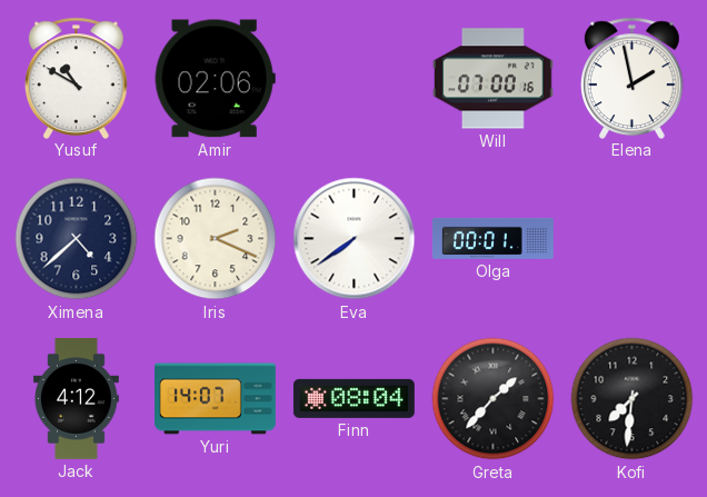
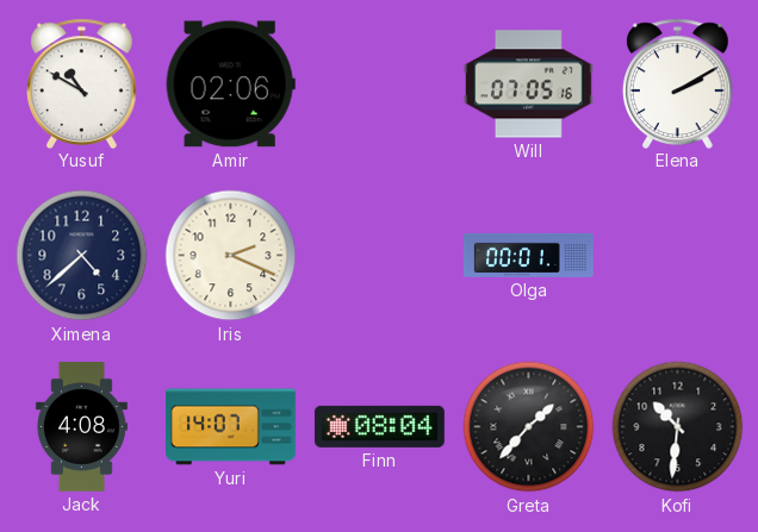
Will: 07:00 -> 07:05 (528, 85)
Elena: 1:58 -> 2:10 (678, 83)
Eva: 7:39 -> none (355, 239)
Jack: 4:12 -> 4:08 (81, 427)
Kofi: 7:31 -> 10:31 (678, 427)
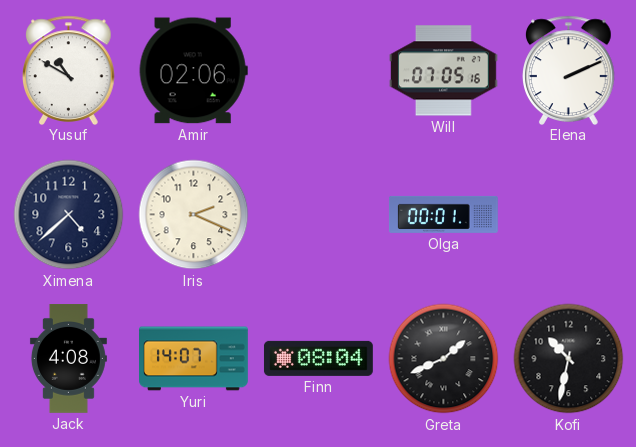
Elena: 2:10 -> 2:11 (569, 70)
Greta: 1:37 -> 1:41 (444, 359)
Kofi: 10:31 -> 10:32 (569, 359)
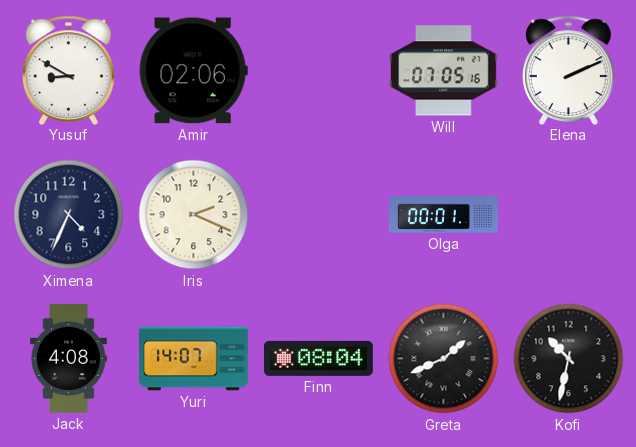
Yusuf: 10:50 -> 8:50 (69, 70)
Ximena: 4:38 -> 4:34 (69, 215)
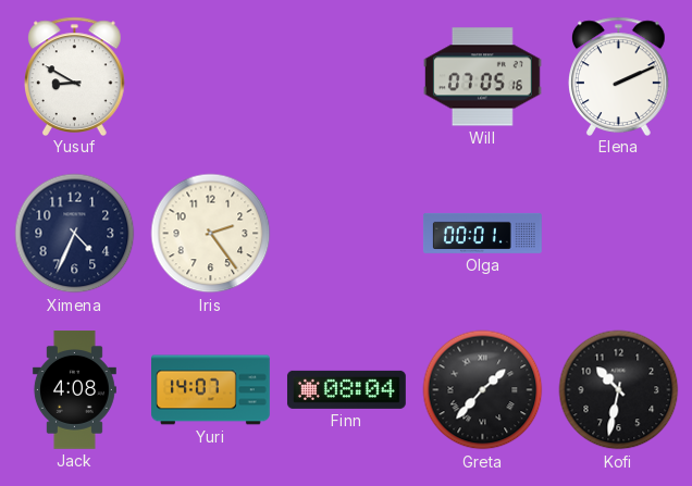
Amir: 02:06 -> none (193, 71)
Iris: 2:19 -> 2:24 (211, 234)
Greta: 1:41 -> 1:37 (483, 390)
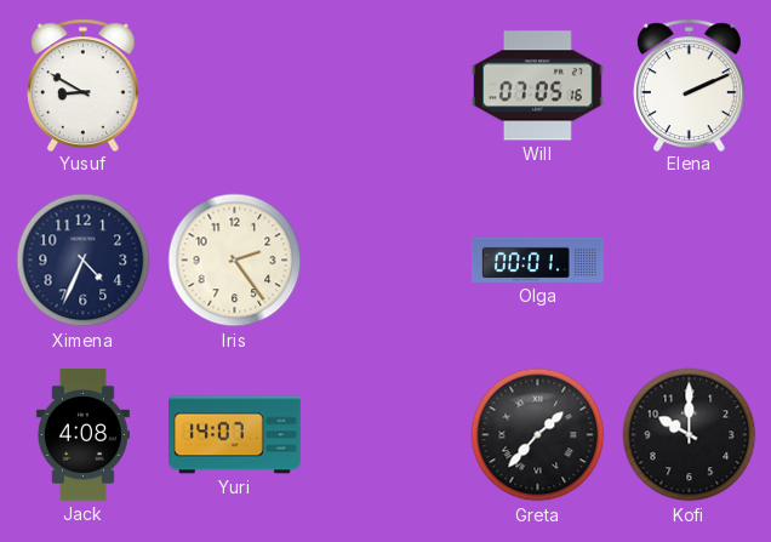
Finn: 08:04 -> none (346, 389)
Kofi: 10:32 -> 10:00 (690, 435)
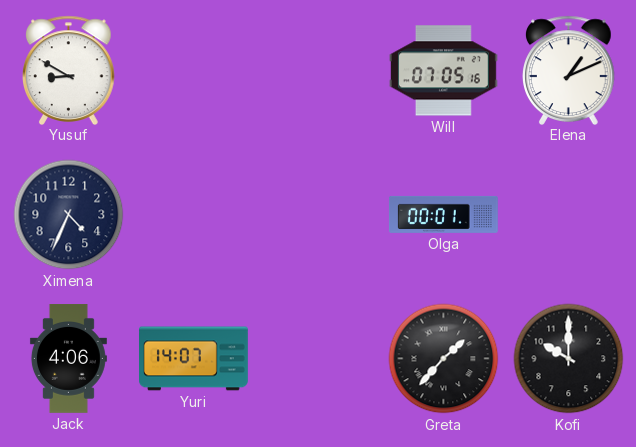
Elena: 2:11 -> 1:11 (569, 70)
Iris: 2:24 -> none (235, 261)
Jack: 4:08 -> 4:06 (68, 359)
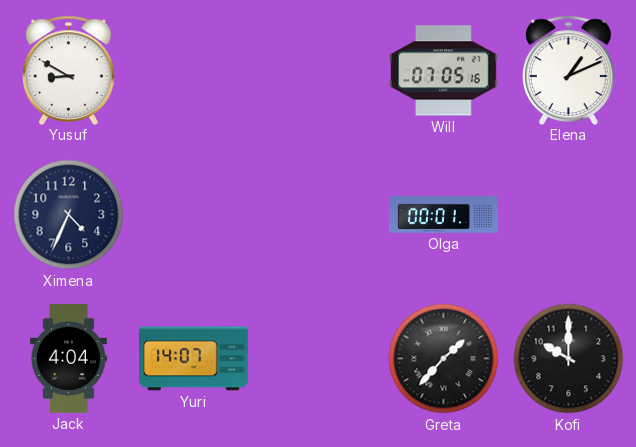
Jack: 4:06 -> 4:04 (68, 359)
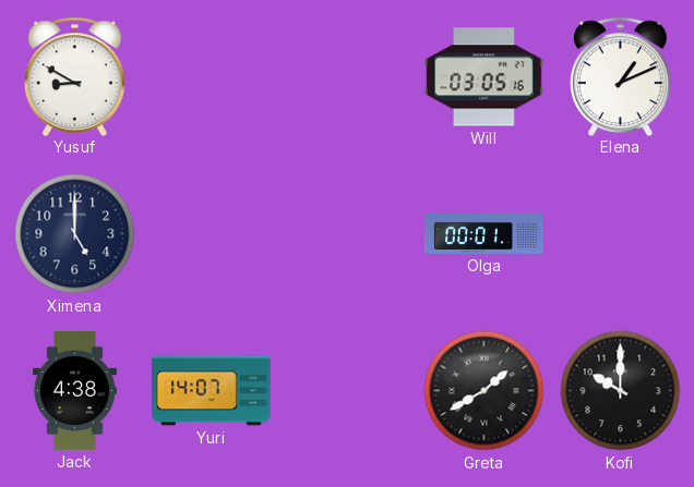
Will: 07:05 -> 03:05 (483, 77)
Ximena: 4:34 -> 5:00 (75, 234)
Jack: 4:04 -> 4:38 (74, 391)
Greta: 1:37 -> 1:40 (484, 391)
